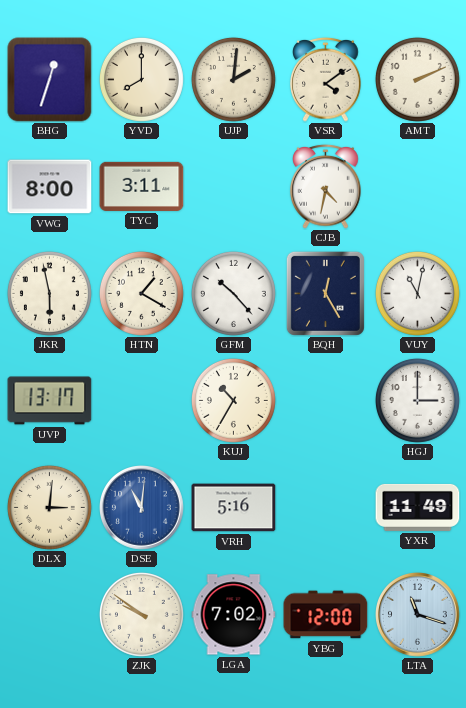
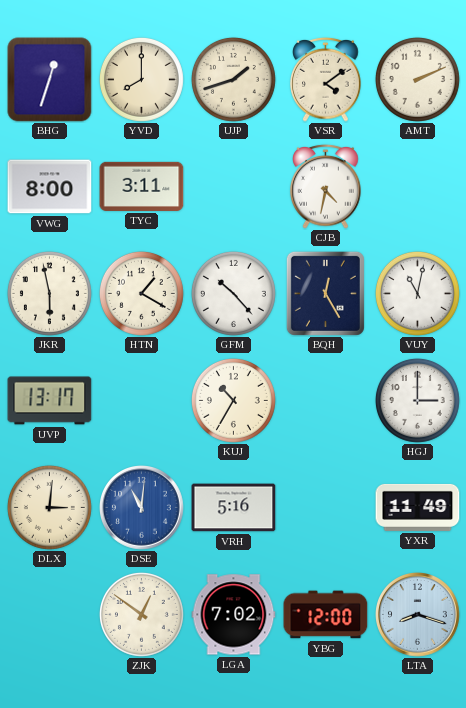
UJP: 2:01 -> 1:42 (233, 79)
ZJK: 9:51 -> 12:51 (141, 614)
LTA: 11:18 -> 8:18 (418, 615)
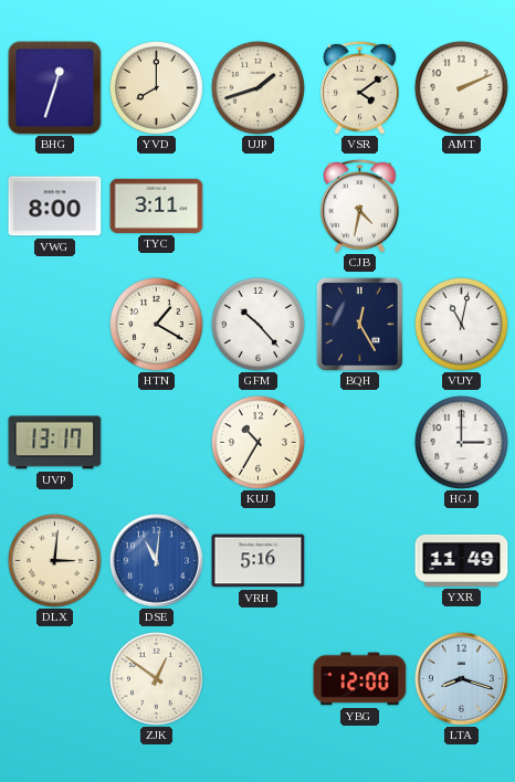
JKR: 5:58 -> none (49, 293)
LGA: 7:02 -> none (234, 615)
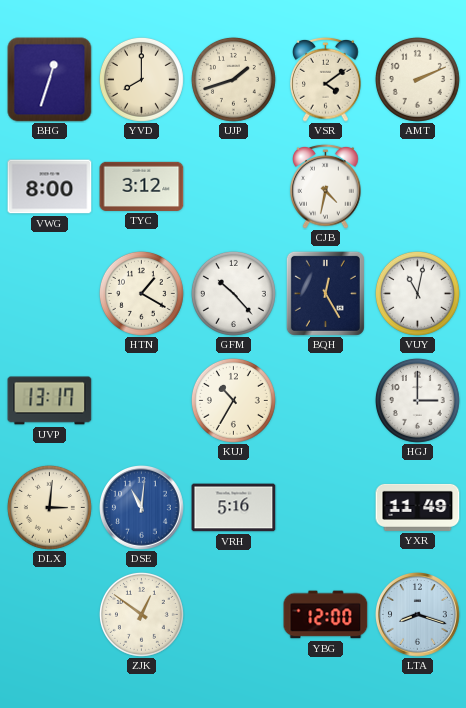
TYC: 3:11 -> 3:12 (142, 186)
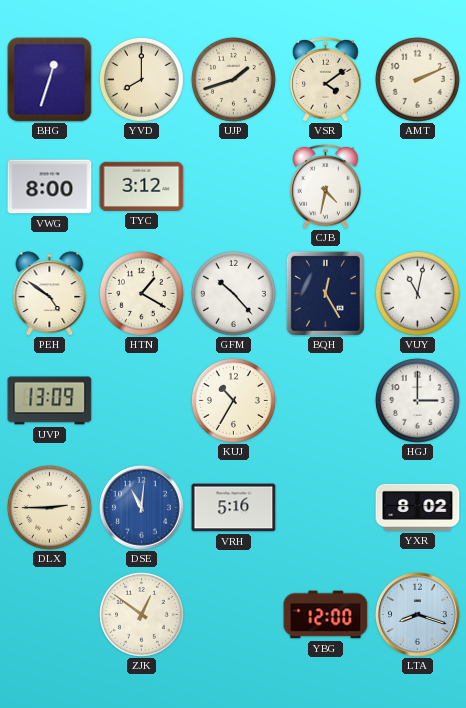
PEH: none -> 4:51 (50, 294)
UVP: 13:17 -> 13:09 (50, 401)
DLX: 3:01 -> 2:45 (49, 507)
YXR: 11:49 -> 8:02 (418, 507)
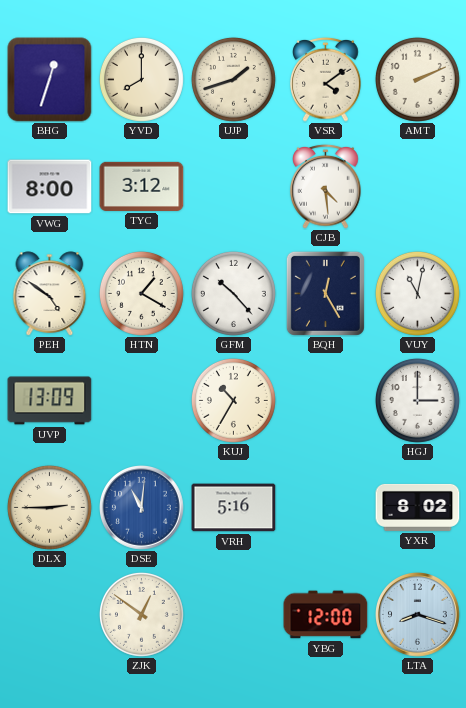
CJB: 4:32 -> 4:29 (326, 186)
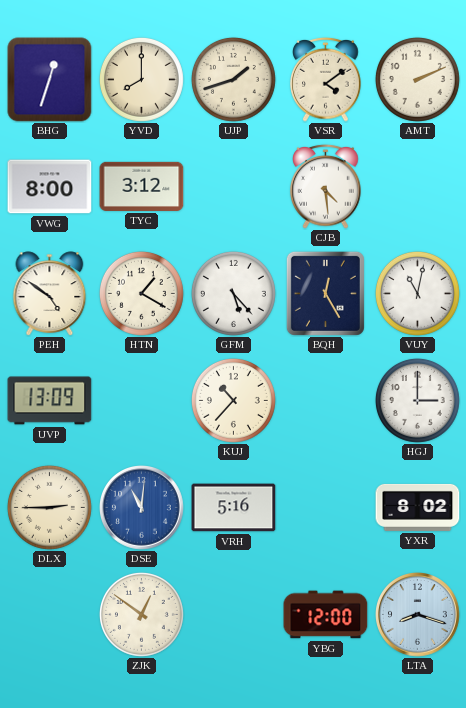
GFM: 10:23 -> 5:23 (233, 293)
KUJ: 10:35 -> 10:37 (233, 400)
